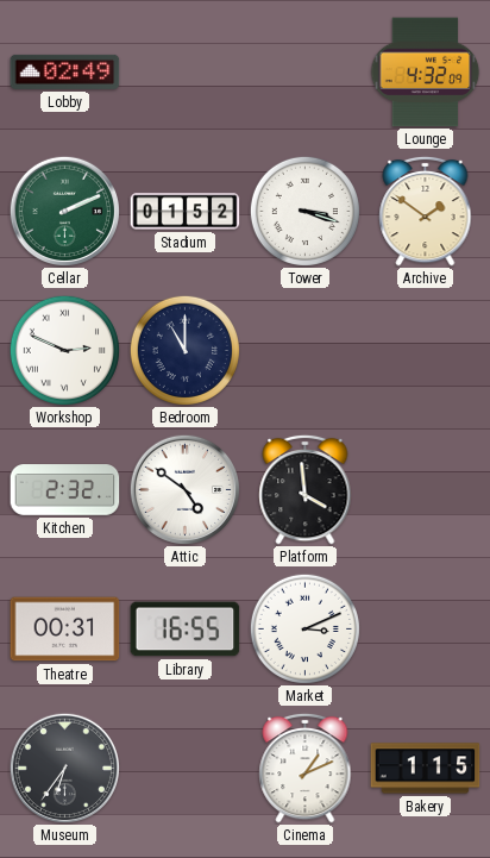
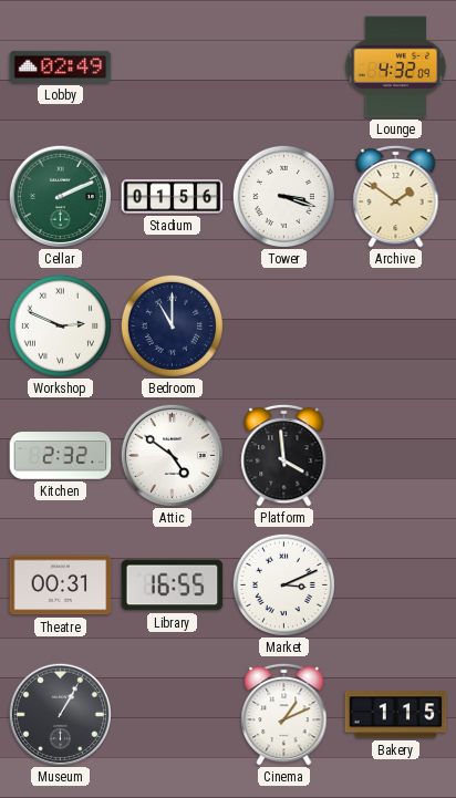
Stadium: 01:52 -> 01:56 (173, 197)
Museum: 6:36 -> 1:05 (60, 714)
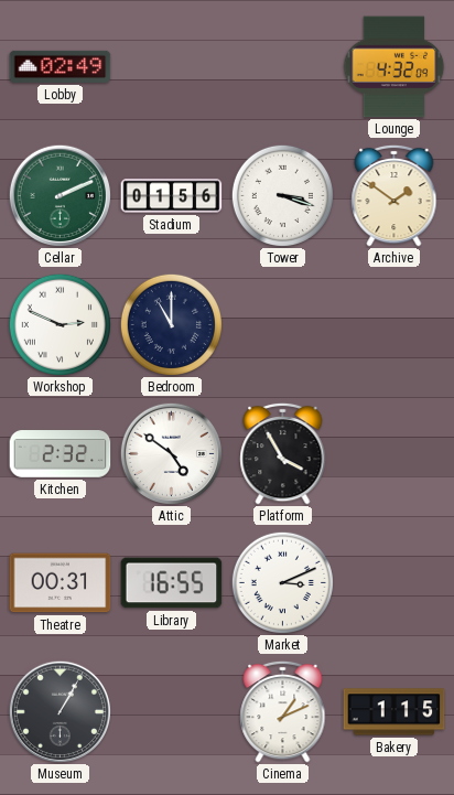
Platform: 3:59 -> 3:55 (283, 453)
